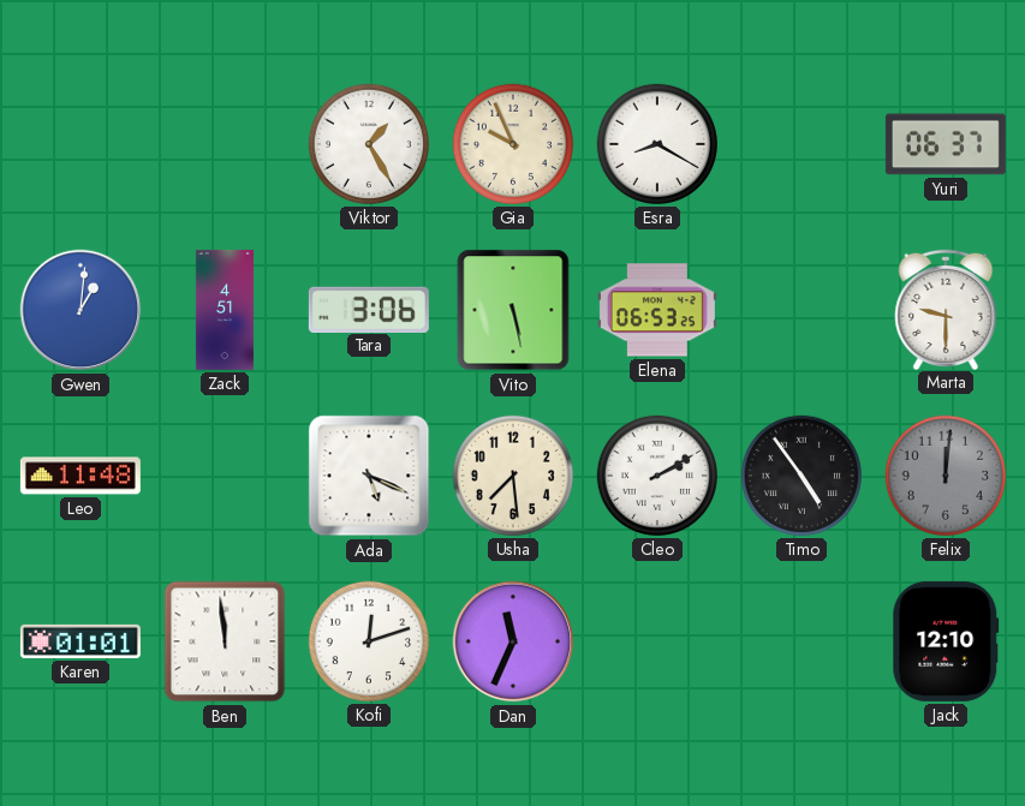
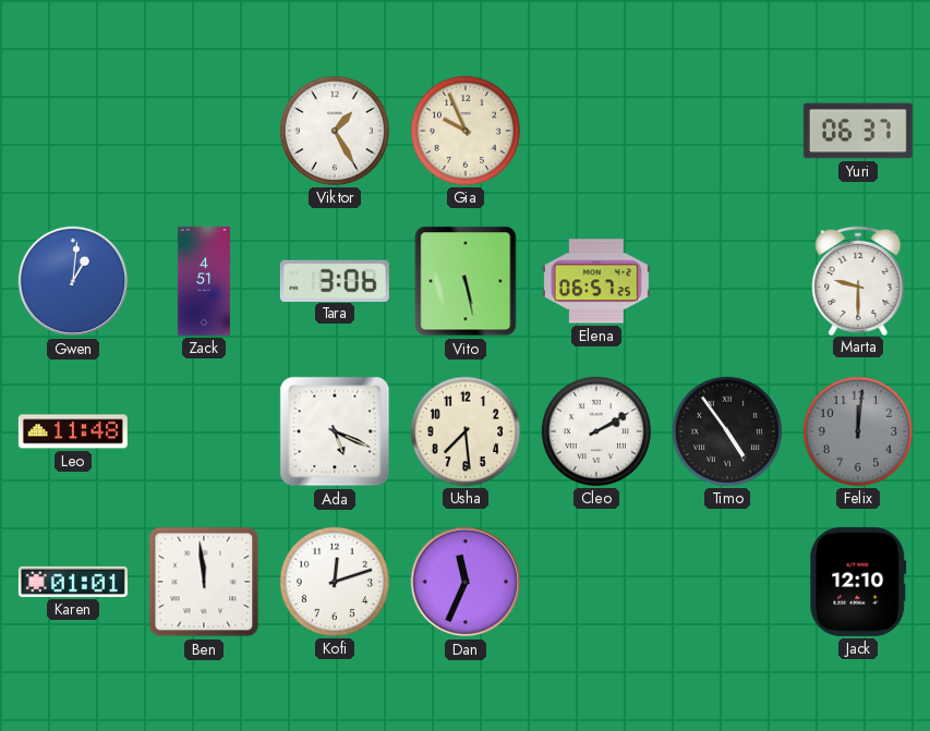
Esra: 8:20 -> none (657, 144)
Elena: 06:53 -> 06:57 (596, 281)
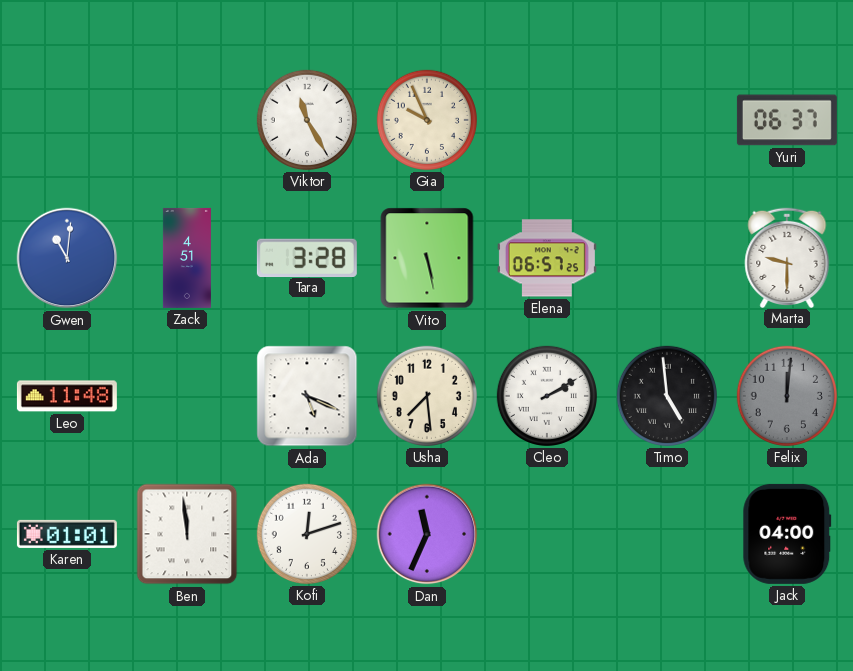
Viktor: 1:25 -> 11:25 (307, 120)
Gwen: 1:01 -> 11:01 (67, 258)
Tara: 3:06 -> 3:28 (307, 257)
Timo: 4:54 -> 4:59 (667, 396)
Jack: 12:10 -> 04:00 (787, 534)
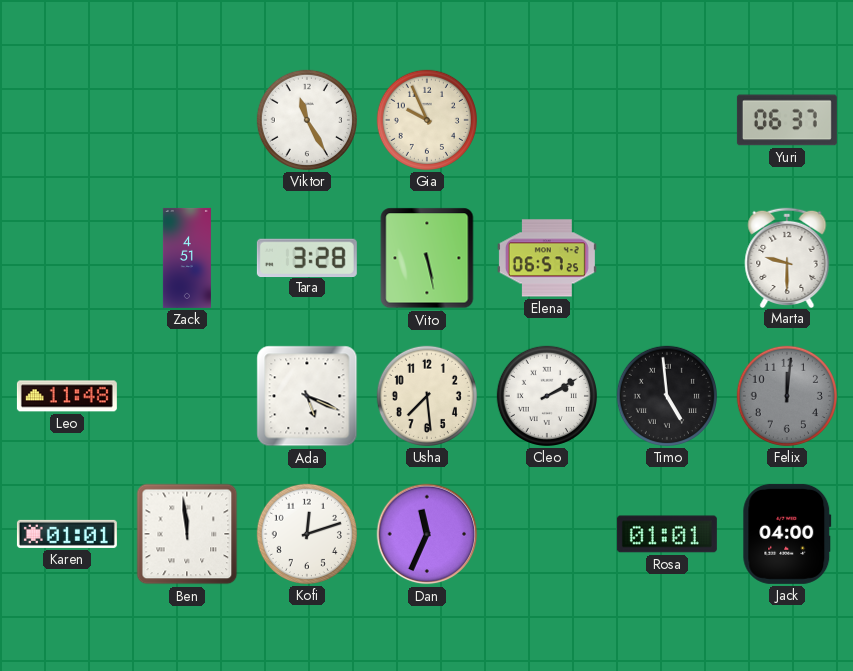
Gwen: 11:01 -> none (67, 258)
Rosa: none -> 01:01 (667, 534)
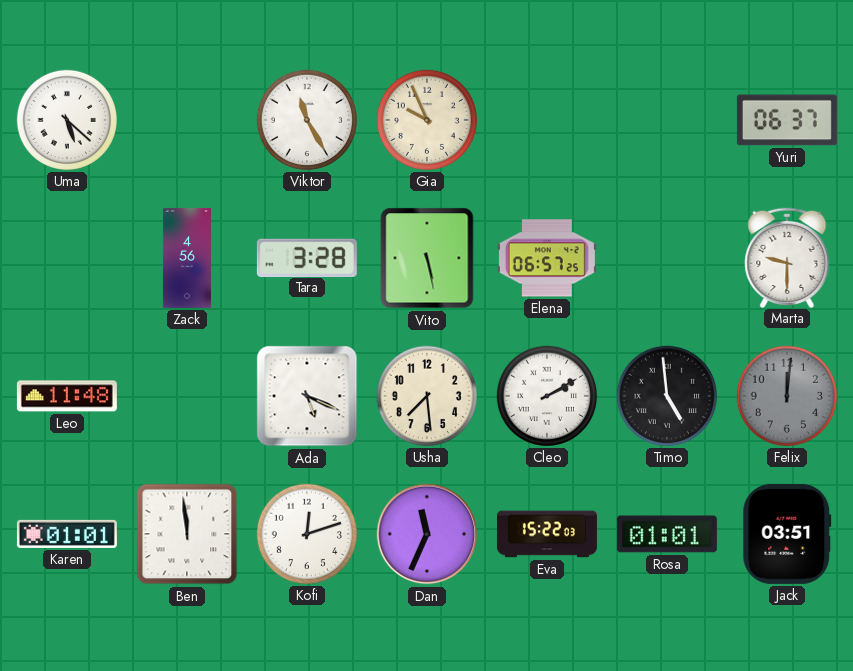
Uma: none -> 5:22 (67, 120)
Zack: 4:51 -> 4:56 (187, 258)
Eva: none -> 15:22 (547, 534)
Jack: 04:00 -> 03:51 (787, 534)
